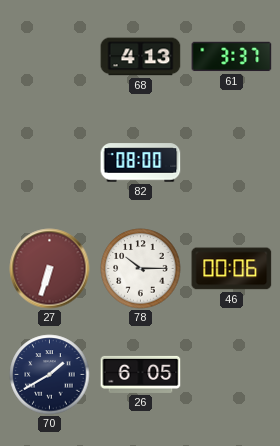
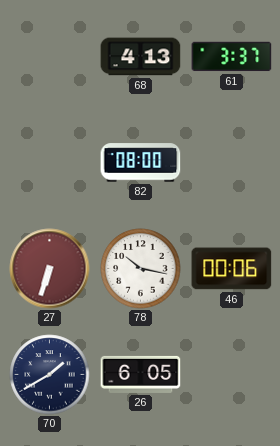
78: 10:15 -> 10:17 (141, 269)
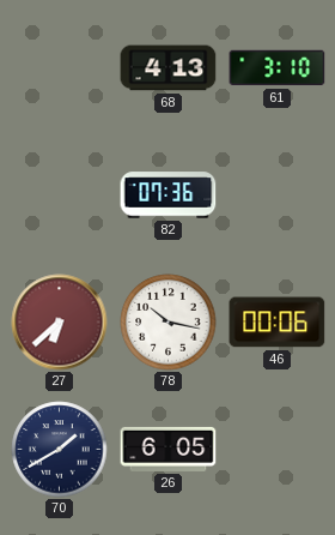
61: 3:37 -> 3:10 (278, 68)
82: 08:00 -> 07:36 (169, 196)
27: 6:33 -> 6:38 (60, 323)
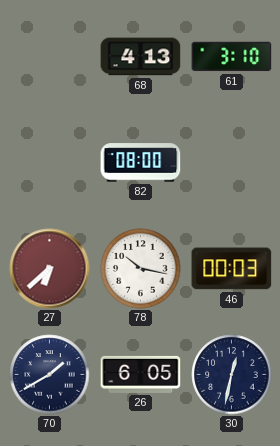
82: 07:36 -> 08:00 (141, 163)
46: 00:06 -> 00:03 (232, 269)
30: none -> 12:32 (232, 375)
